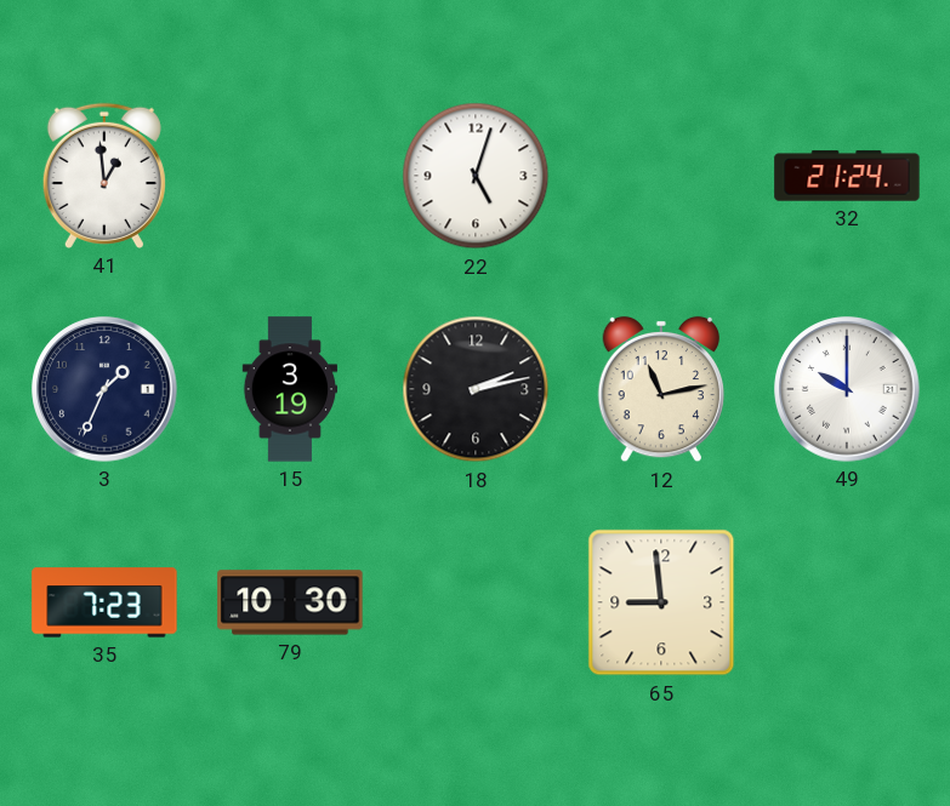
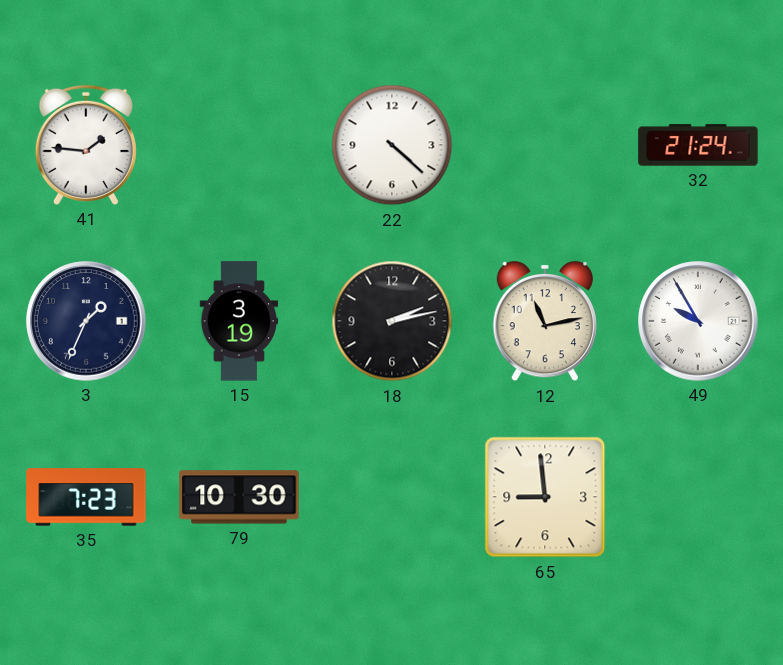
41: 12:59 -> 1:46 (86, 145)
22: 5:03 -> 4:22 (392, 145)
49: 10:00 -> 9:55 (698, 321)
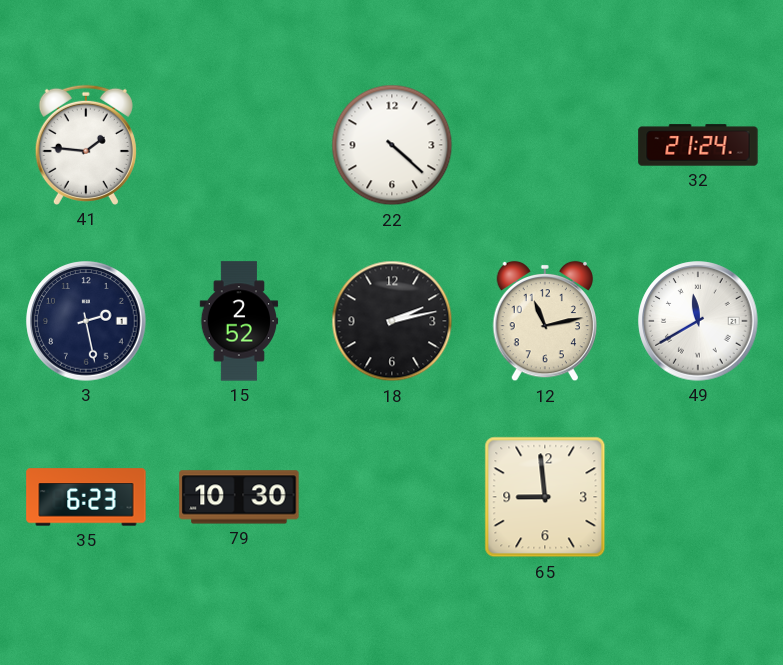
3: 1:34 -> 2:28 (86, 321)
15: 3:19 -> 2:52 (239, 321)
49: 9:55 -> 11:40 (698, 321)
35: 7:23 -> 6:23 (86, 497)
